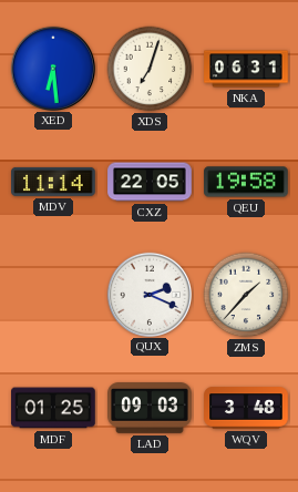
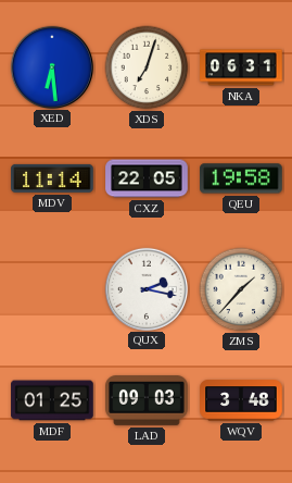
QUX: 2:19 -> 2:17 (145, 288)
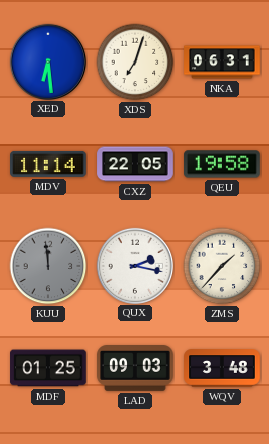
KUU: none -> 11:59 (48, 266)
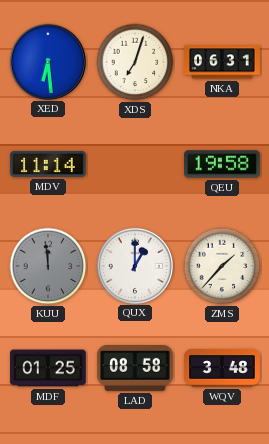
CXZ: 22:05 -> none (135, 164)
QUX: 2:17 -> 1:00 (134, 265)
LAD: 09:03 -> 08:58 (135, 369)
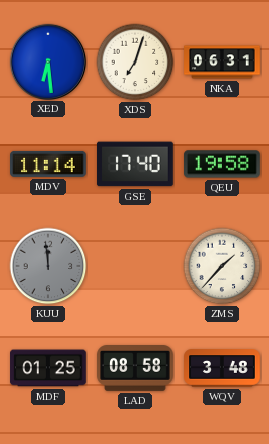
GSE: none -> 17:40 (136, 164)
QUX: 1:00 -> none (134, 265)
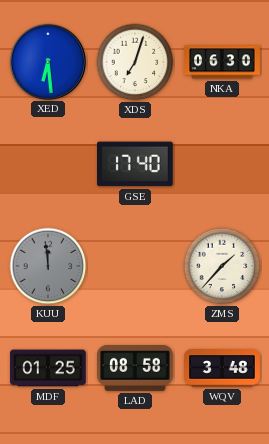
NKA: 06:31 -> 06:30 (222, 62)
MDV: 11:14 -> none (48, 164)
QEU: 19:58 -> none (222, 164)
